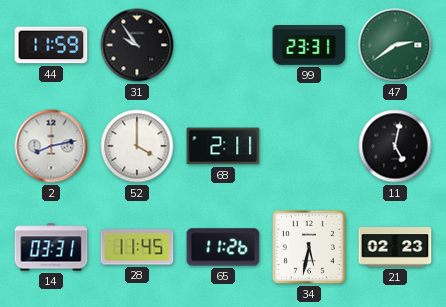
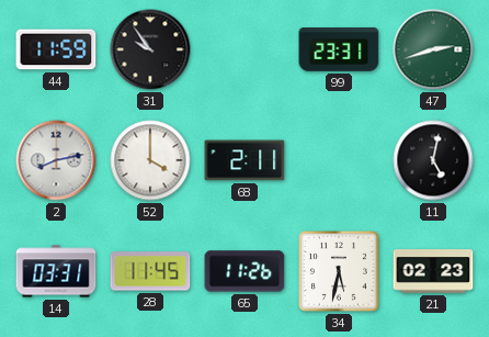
47: 2:39 -> 2:42 (433, 49)
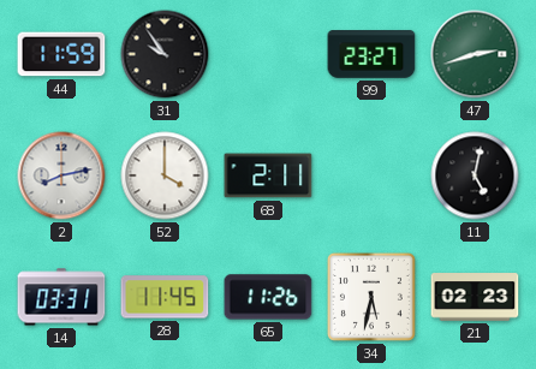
99: 23:31 -> 23:27 (371, 55)
